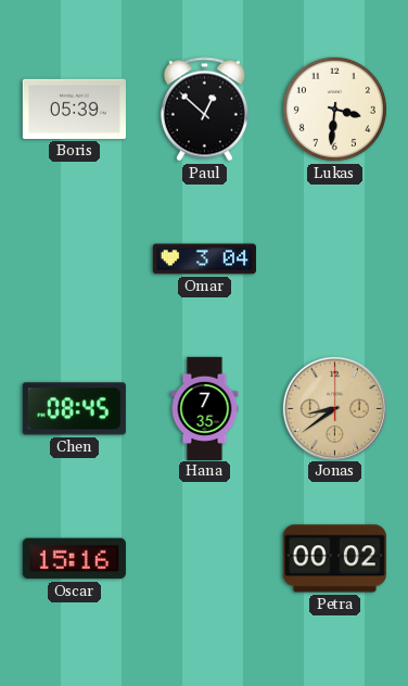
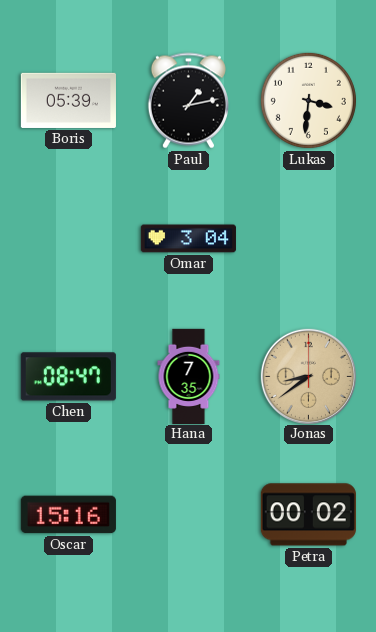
Paul: 12:52 -> 1:13 (188, 101)
Chen: 08:45 -> 08:47 (68, 377)
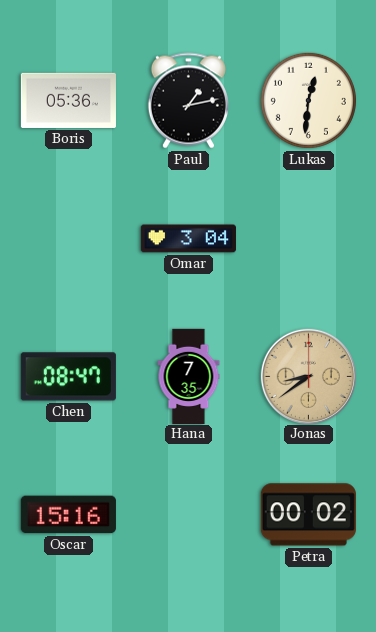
Boris: 05:39 -> 05:36 (68, 100)
Lukas: 3:31 -> 12:31 (308, 100)
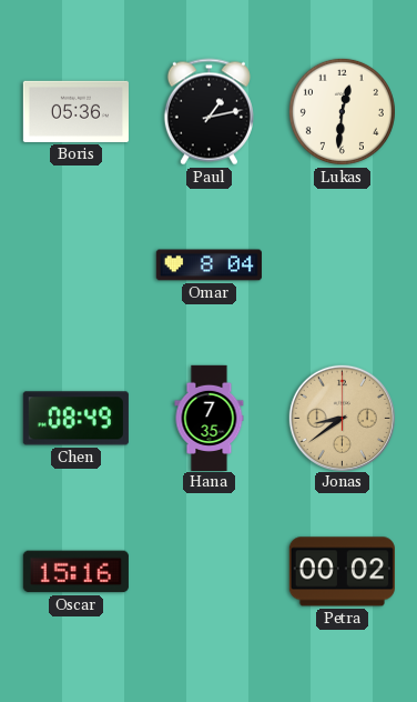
Omar: 3:04 -> 8:04 (208, 265)
Chen: 08:47 -> 08:49 (75, 419)
